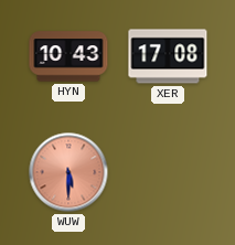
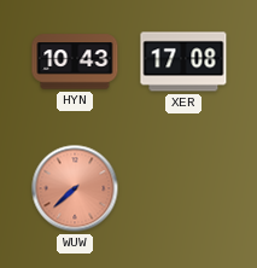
WUW: 5:30 -> 7:38 (75, 188)
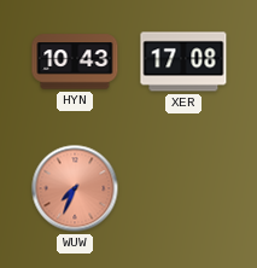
WUW: 7:38 -> 7:34 (75, 188)
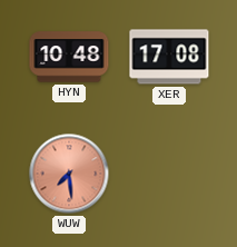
HYN: 10:43 -> 10:48 (69, 57)
WUW: 7:34 -> 7:29 (69, 174)
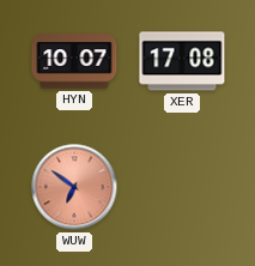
HYN: 10:48 -> 10:07 (74, 61)
WUW: 7:29 -> 6:51 (74, 187)
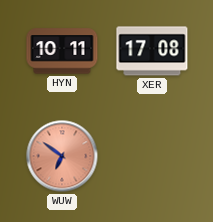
HYN: 10:07 -> 10:11 (62, 51)
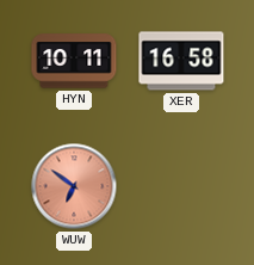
XER: 17:08 -> 16:58 (181, 61)
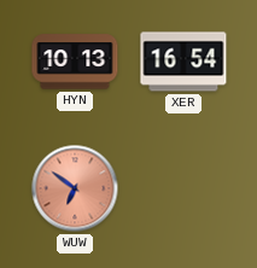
HYN: 10:11 -> 10:13 (75, 62)
XER: 16:58 -> 16:54 (183, 62)
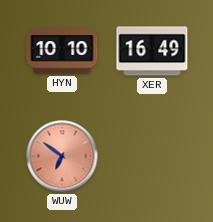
HYN: 10:13 -> 10:10 (62, 51)
XER: 16:54 -> 16:49 (152, 51)
